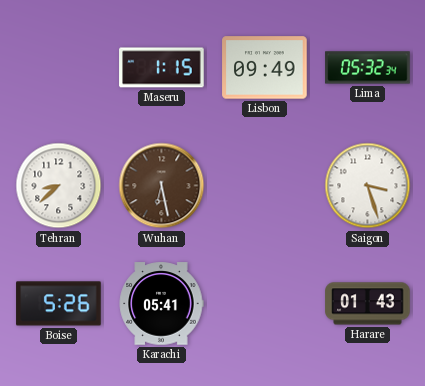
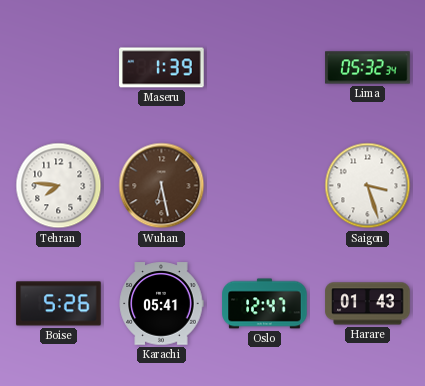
Maseru: 1:15 -> 1:39 (162, 68)
Lisbon: 09:49 -> none (265, 68)
Tehran: 8:38 -> 7:46 (59, 186)
Oslo: none -> 12:47 (265, 304)
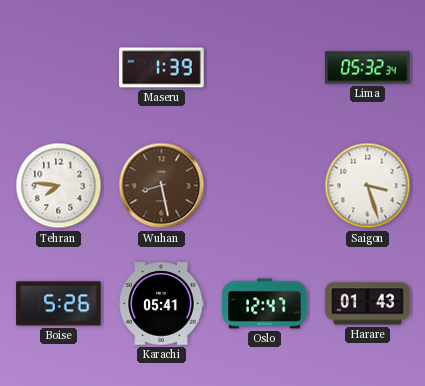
Wuhan: 6:28 -> 8:28 (162, 186)
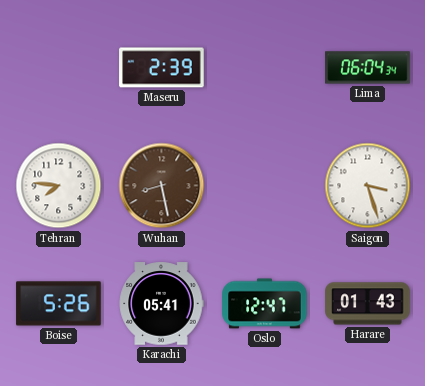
Maseru: 1:39 -> 2:39 (162, 68)
Lima: 05:32 -> 06:04 (368, 68)
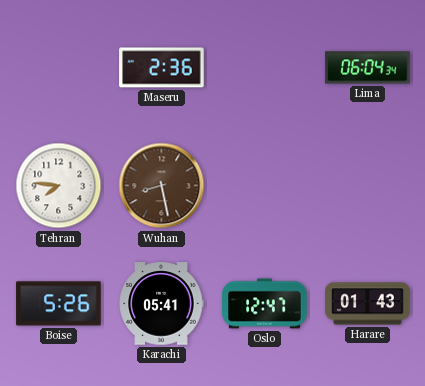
Maseru: 2:39 -> 2:36 (162, 68)
Saigon: 3:27 -> none (368, 186)
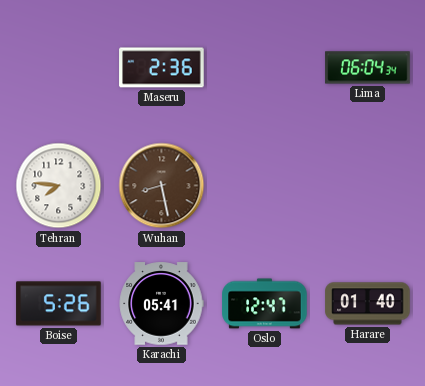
Harare: 01:43 -> 01:40 (368, 304)
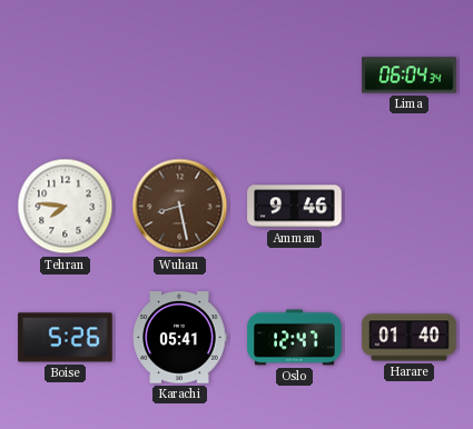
Maseru: 2:36 -> none (162, 68)
Amman: none -> 9:46 (295, 207)
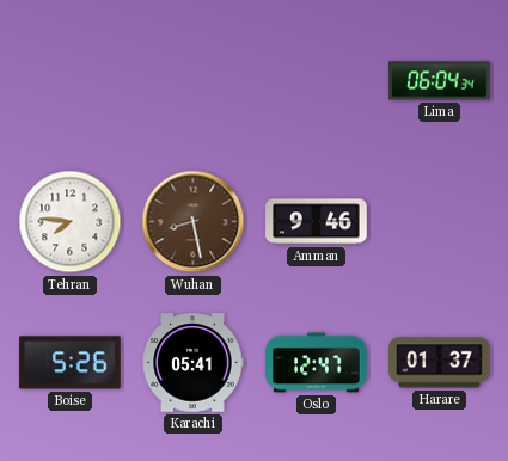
Harare: 01:40 -> 01:37 (440, 363)
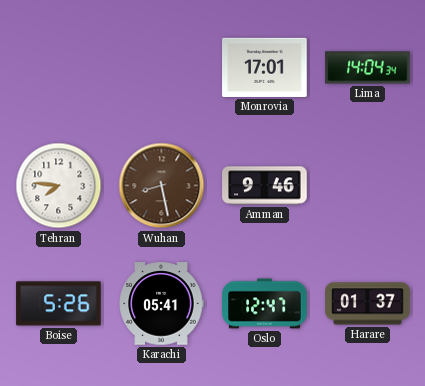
Monrovia: none -> 17:01 (265, 67)
Lima: 06:04 -> 14:04 (368, 68)
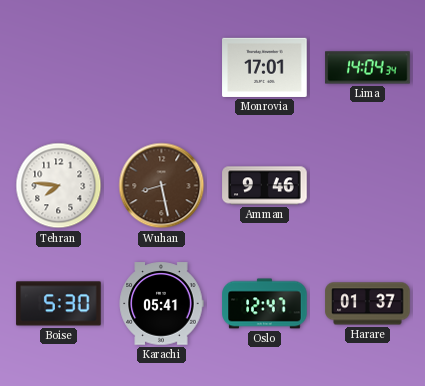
Boise: 5:26 -> 5:30 (59, 304)
